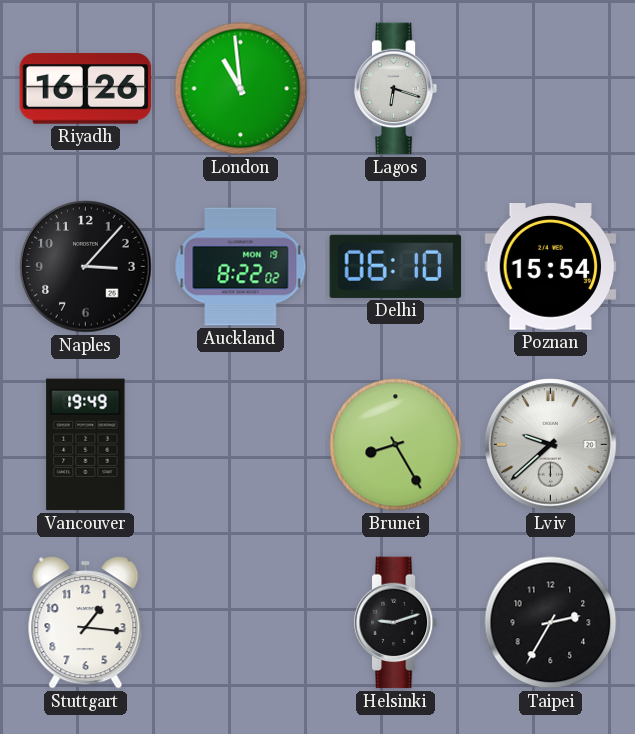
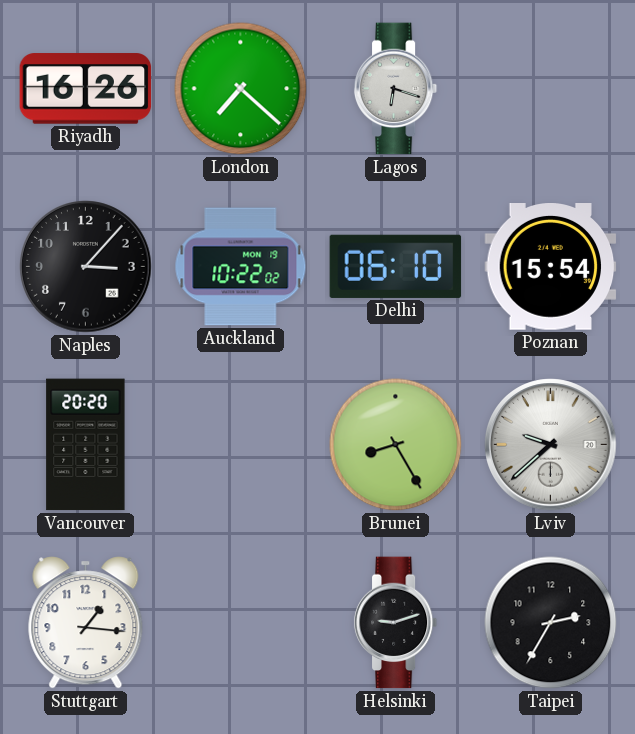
London: 10:59 -> 7:22 (241, 89)
Auckland: 8:22 -> 10:22 (241, 267)
Vancouver: 19:49 -> 20:20 (86, 445)
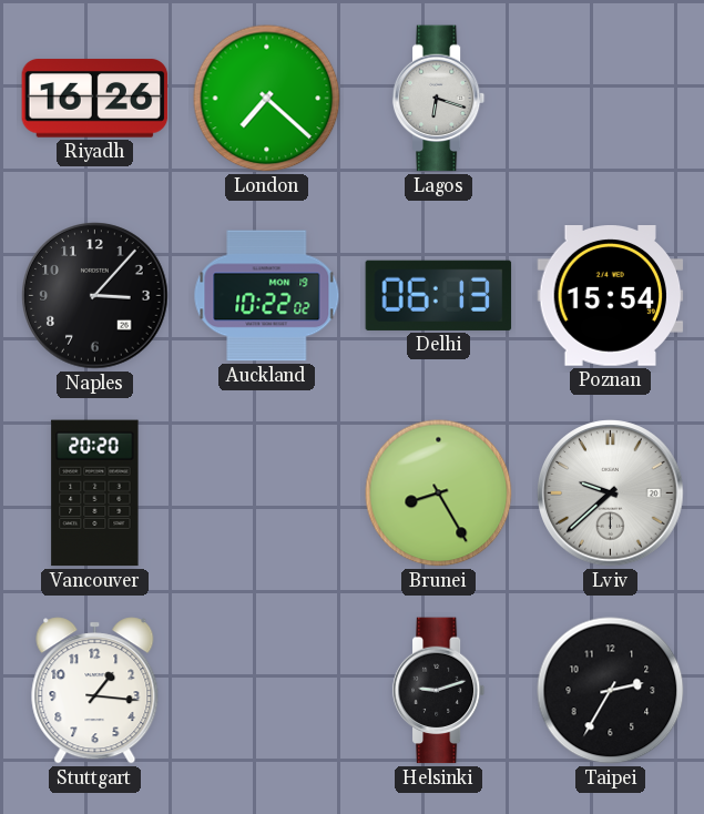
Delhi: 06:10 -> 06:13 (439, 295)
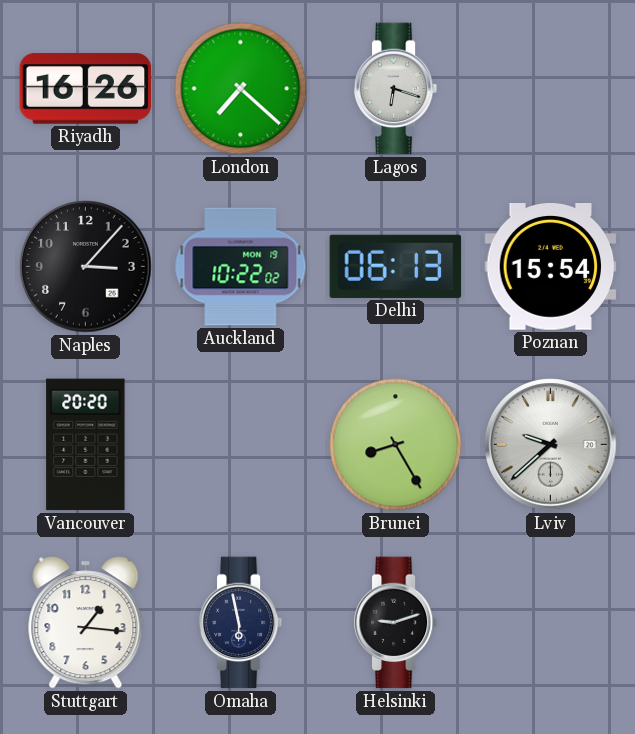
Omaha: none -> 5:58 (241, 623)
Taipei: 2:35 -> none (611, 691)
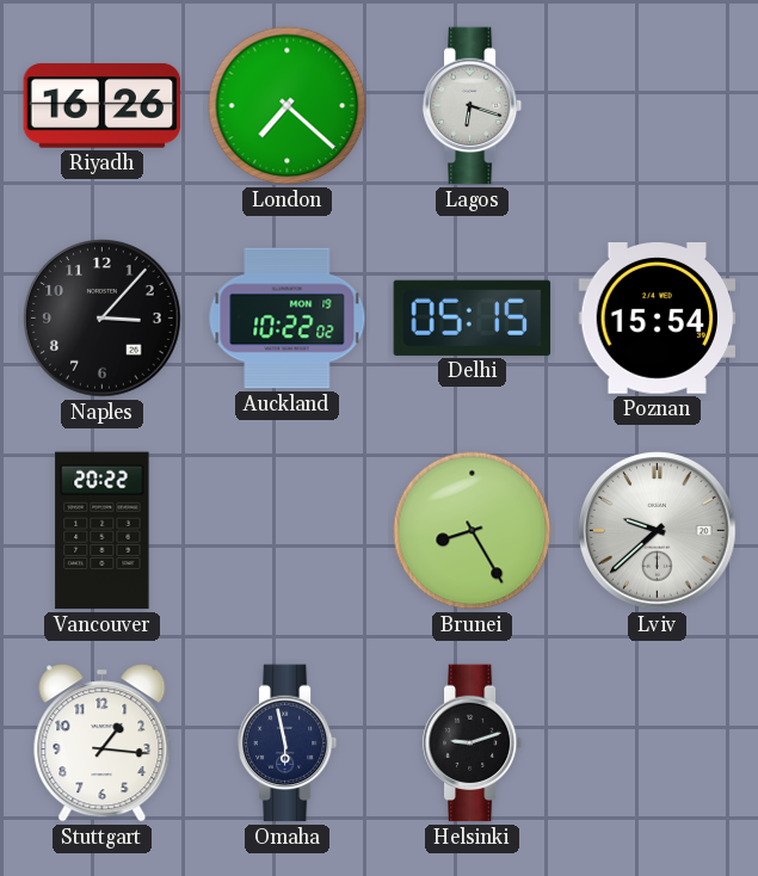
Delhi: 06:13 -> 05:15 (473, 317)
Vancouver: 20:20 -> 20:22 (103, 531)
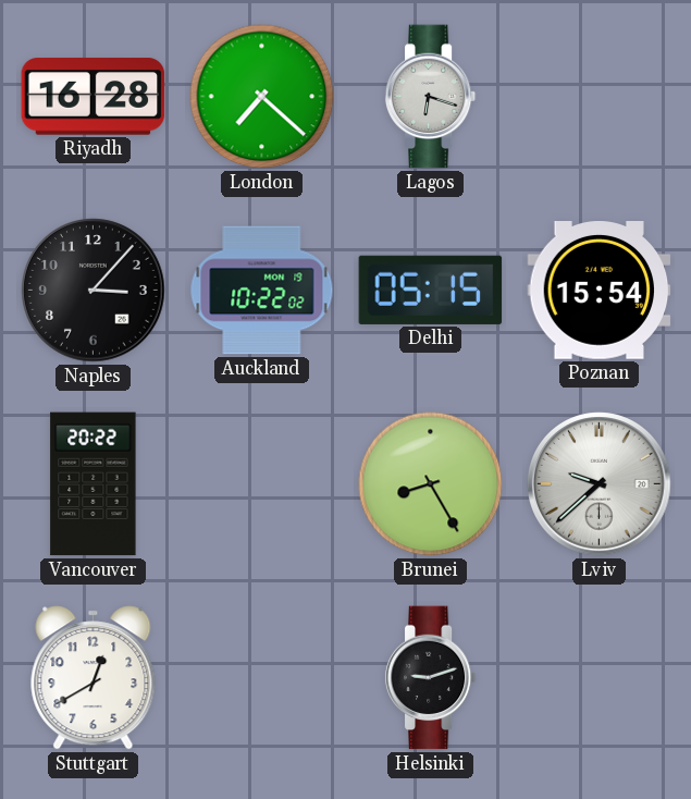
Riyadh: 16:26 -> 16:28 (94, 97)
Stuttgart: 1:16 -> 12:40 (94, 678)
Omaha: 5:58 -> none (288, 744)
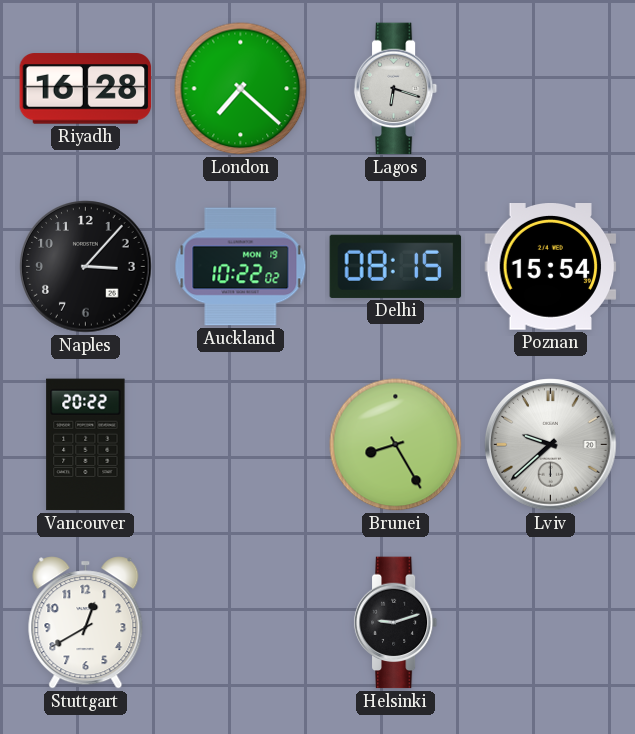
Delhi: 05:15 -> 08:15 (396, 266)
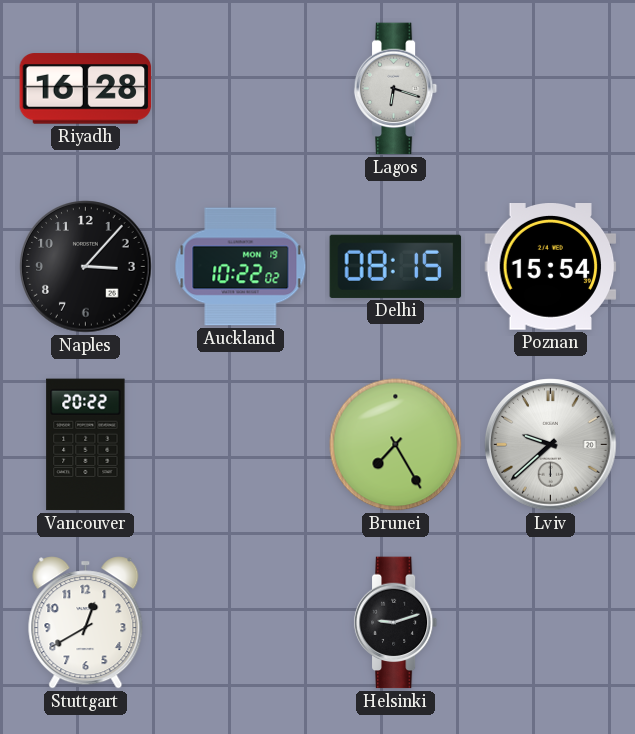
London: 7:22 -> none (241, 89)
Brunei: 8:25 -> 7:25 (396, 445)
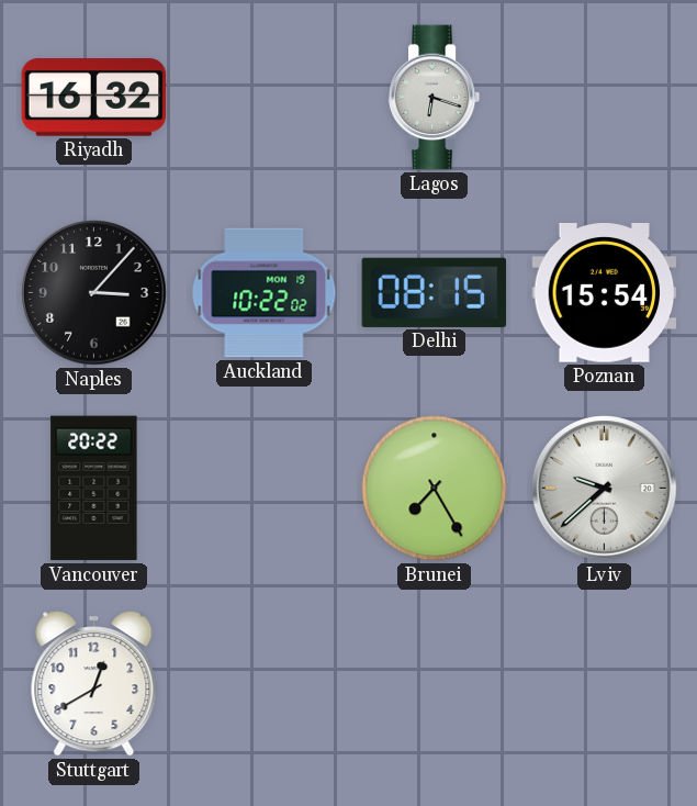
Riyadh: 16:28 -> 16:32 (94, 98)
Helsinki: 9:12 -> none (396, 623)
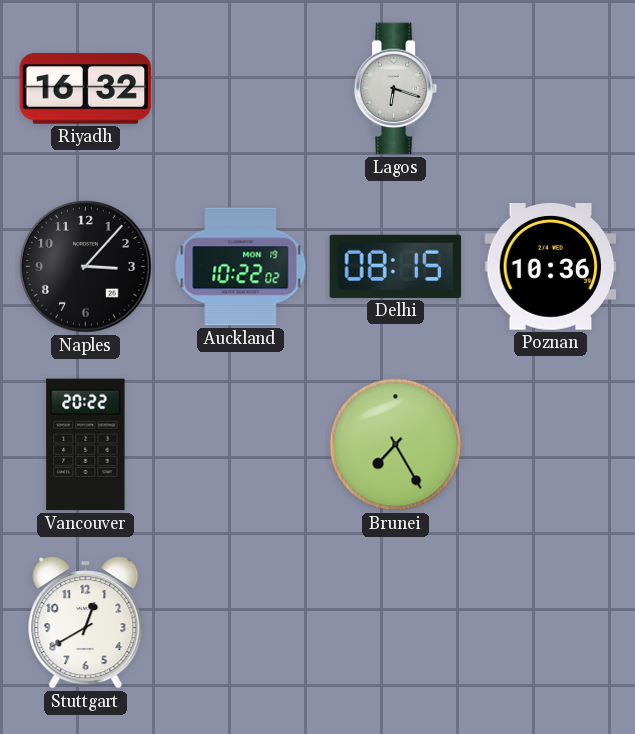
Poznan: 15:54 -> 10:36 (551, 267)
Lviv: 9:38 -> none (605, 489)
